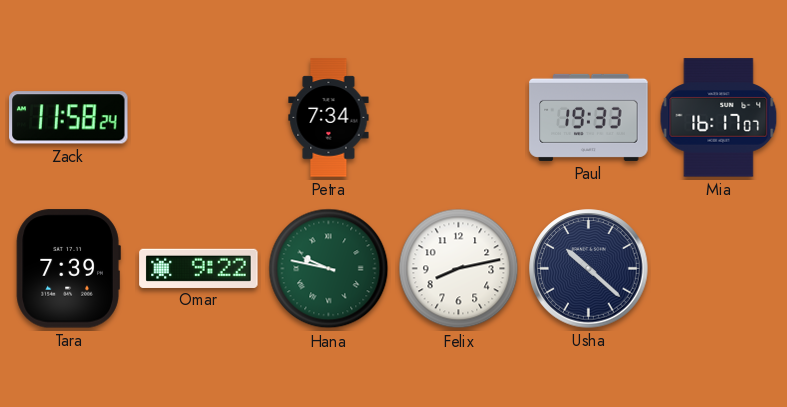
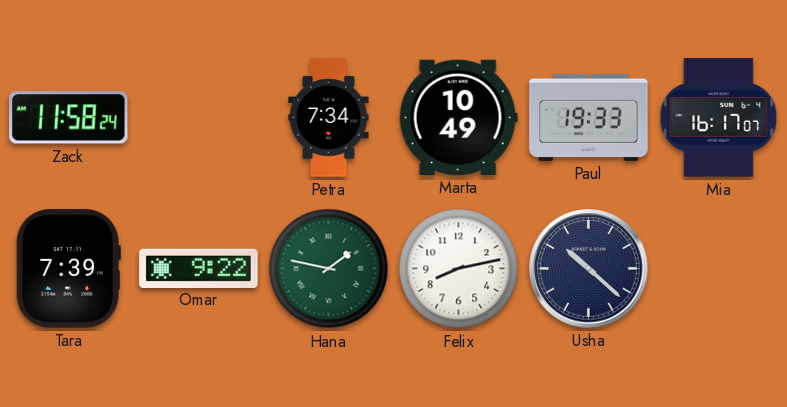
Marta: none -> 10:49 (458, 117)
Hana: 9:47 -> 1:47 (329, 269)
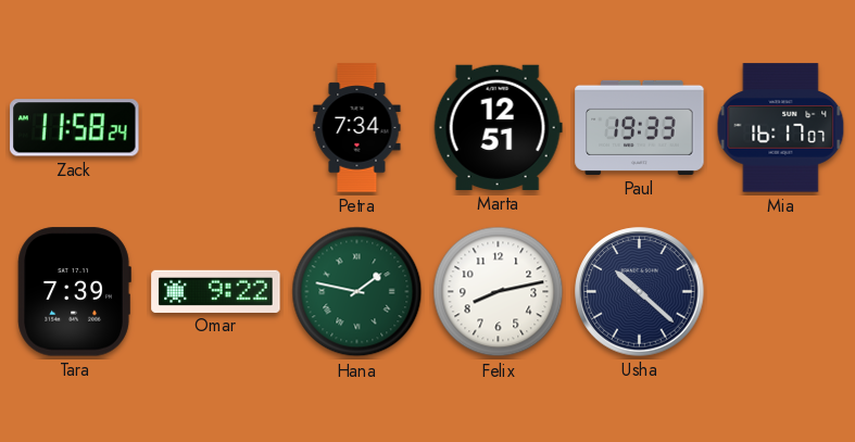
Marta: 10:49 -> 12:51 (498, 127)
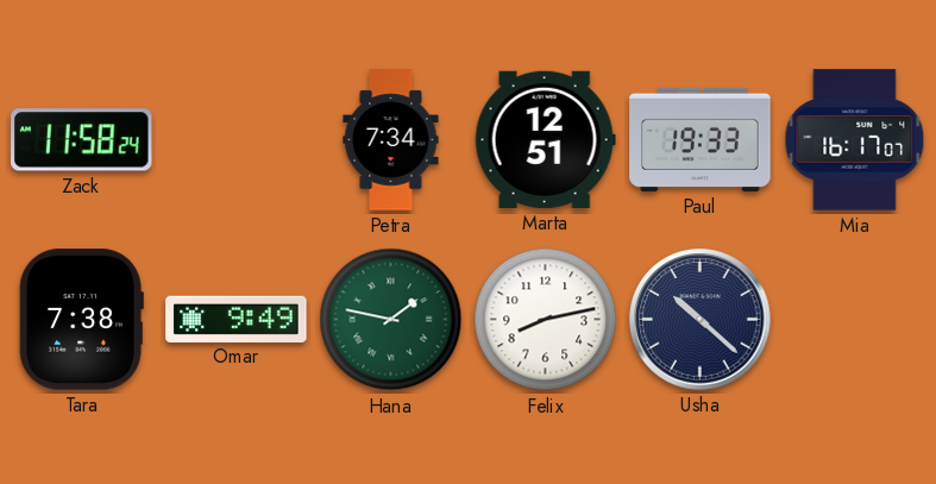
Tara: 7:39 -> 7:38 (81, 320)
Omar: 9:22 -> 9:49 (237, 319)
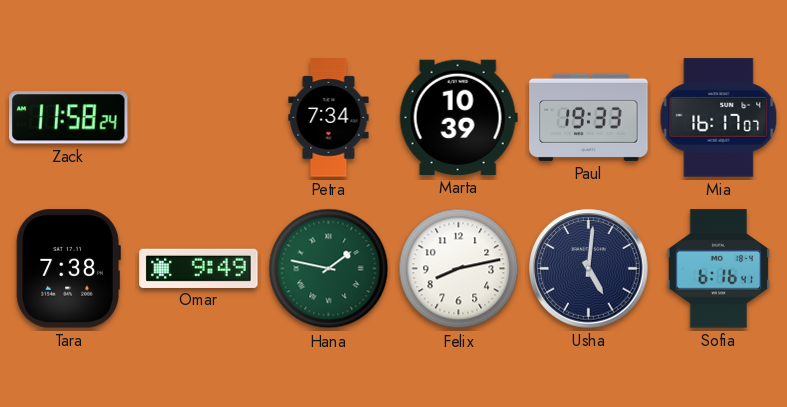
Marta: 12:51 -> 10:39 (458, 117)
Usha: 10:22 -> 5:01 (589, 269)
Sofia: none -> 6:16 (719, 269)
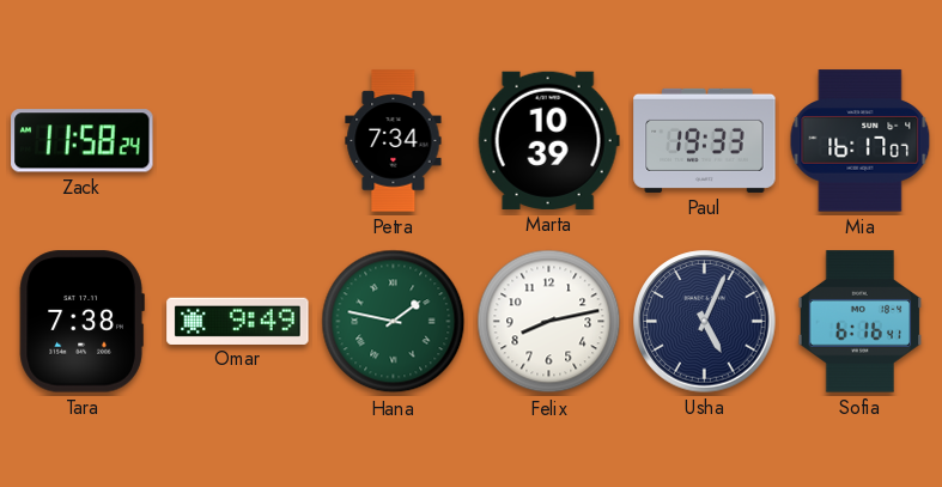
Usha: 5:01 -> 5:04 (705, 322)
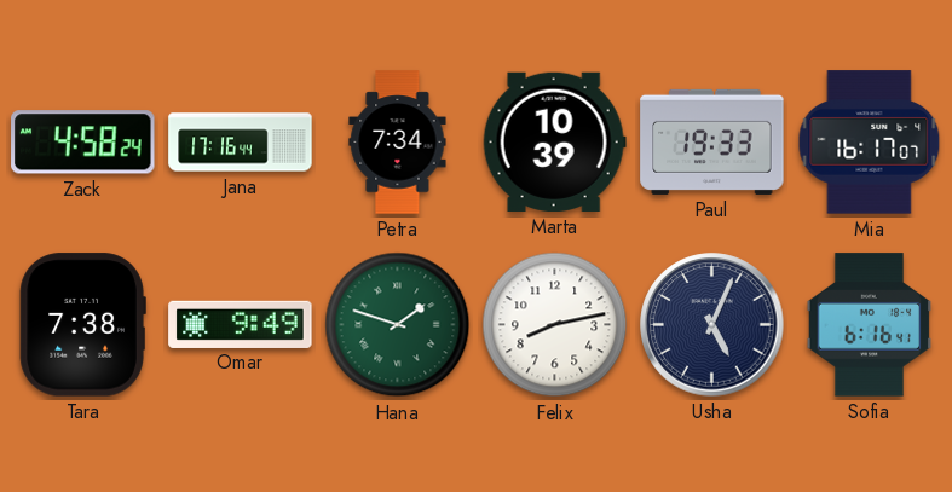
Zack: 11:58 -> 4:58 (83, 143)
Jana: none -> 17:16 (241, 143)
Hana: 1:47 -> 1:48 (398, 325)
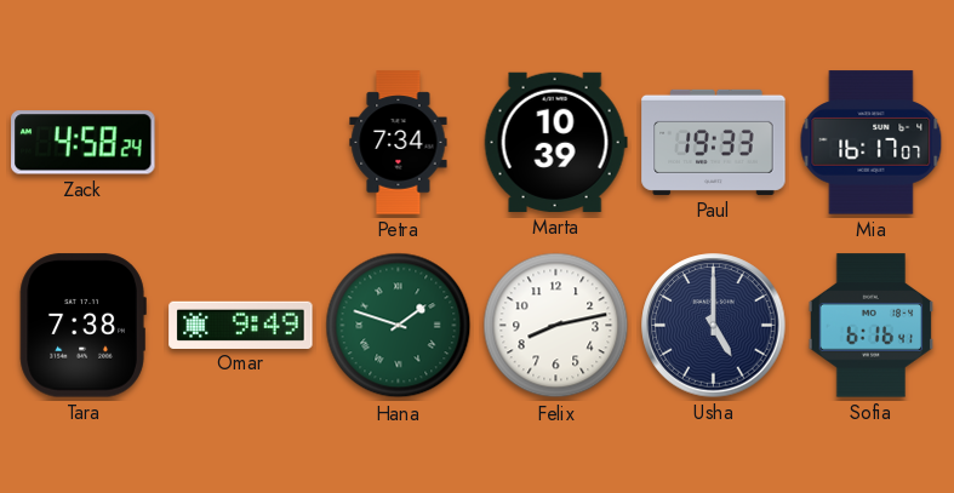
Jana: 17:16 -> none (241, 143)
Usha: 5:04 -> 5:00 (714, 326)
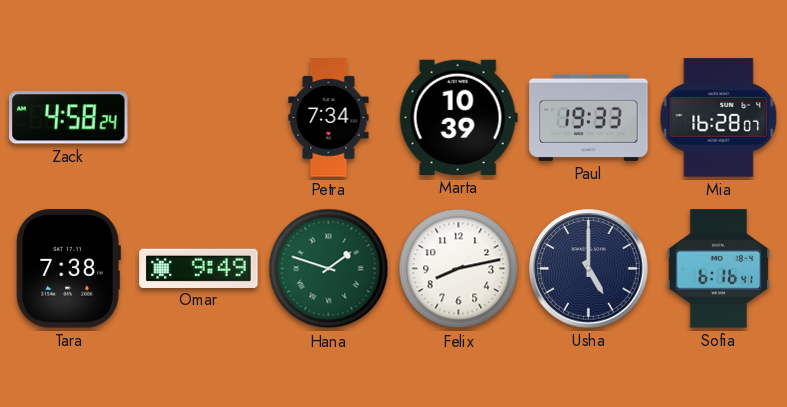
Mia: 16:17 -> 16:28 (719, 118)
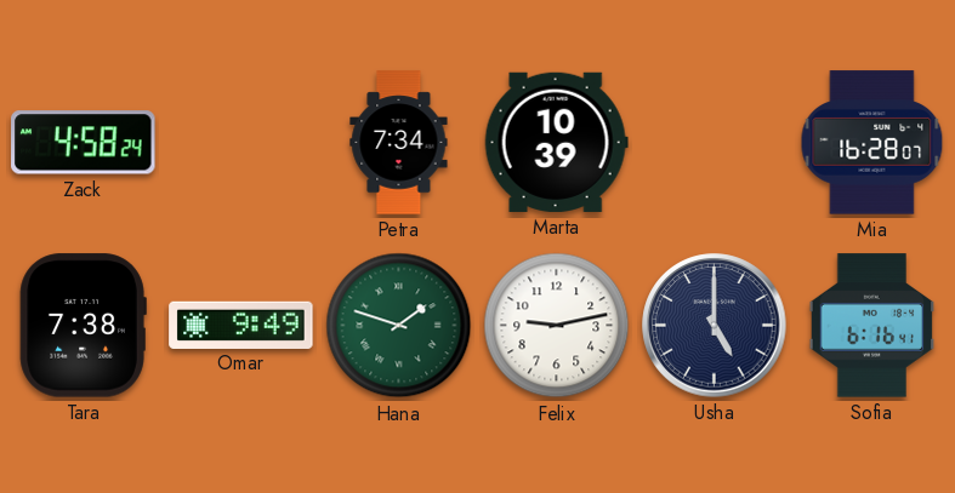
Paul: 19:33 -> none (589, 117)
Felix: 8:13 -> 9:13 (557, 326)
